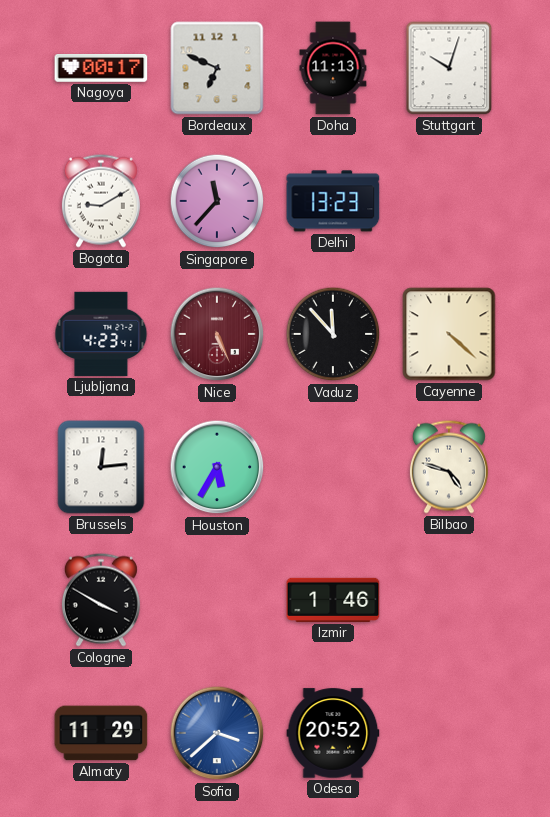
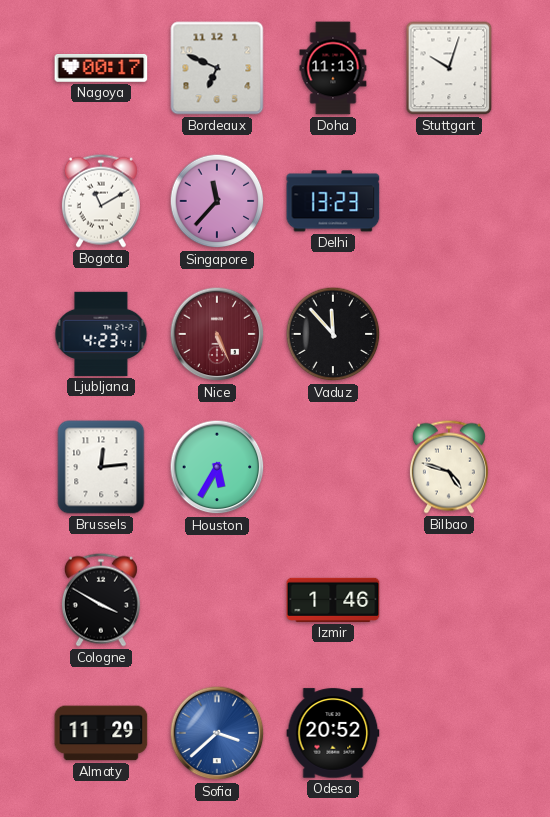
Bogota: 9:10 -> 11:10 (101, 201)
Cayenne: 4:22 -> none (449, 334)
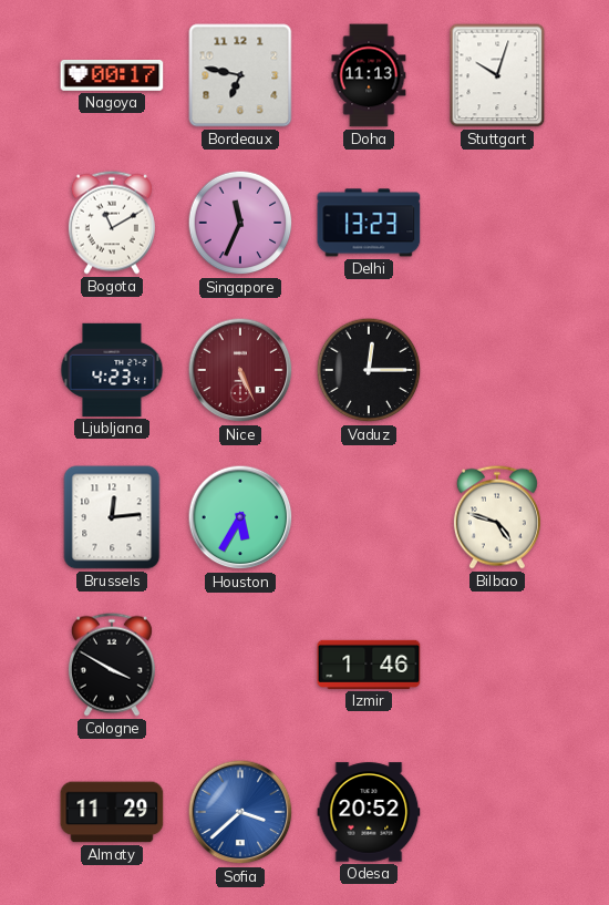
Bordeaux: 6:49 -> 6:47 (240, 75)
Singapore: 11:37 -> 11:34 (240, 223)
Vaduz: 11:53 -> 12:15 (369, 370)
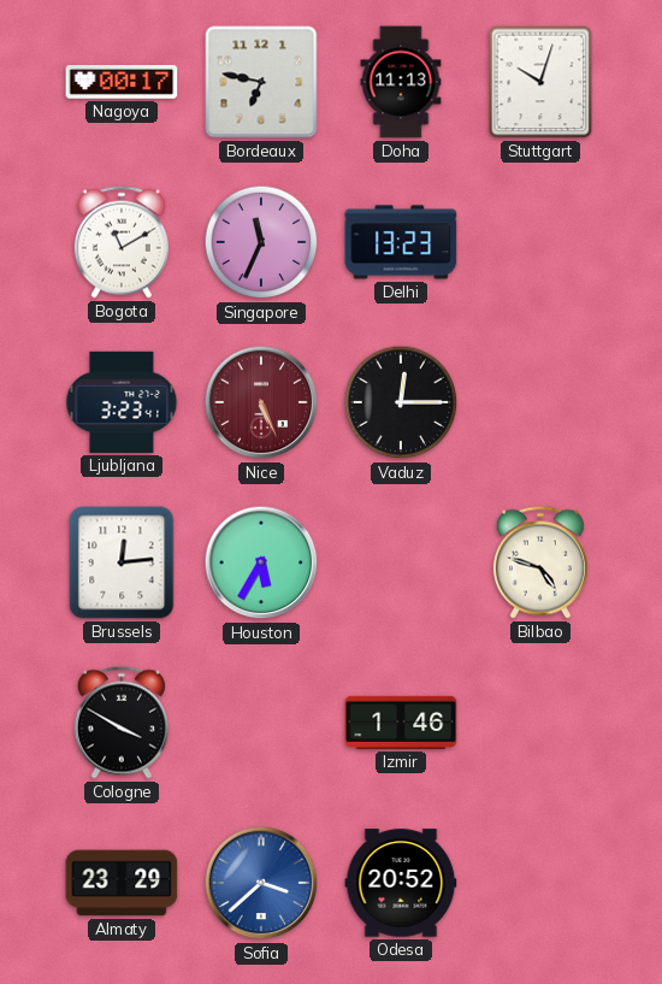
Ljubljana: 4:23 -> 3:23 (122, 402)
Almaty: 11:29 -> 23:29 (122, 883)
